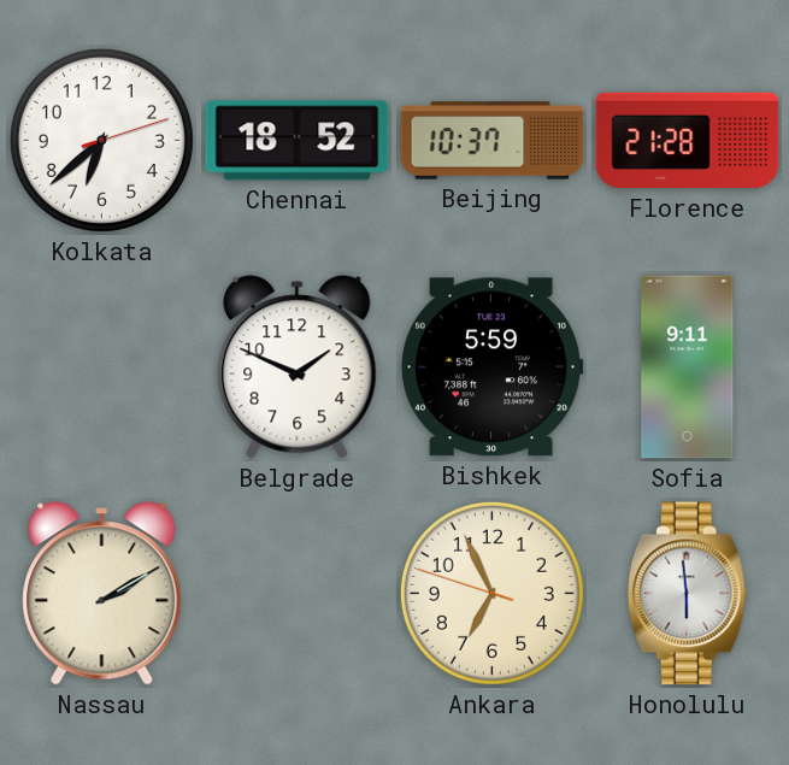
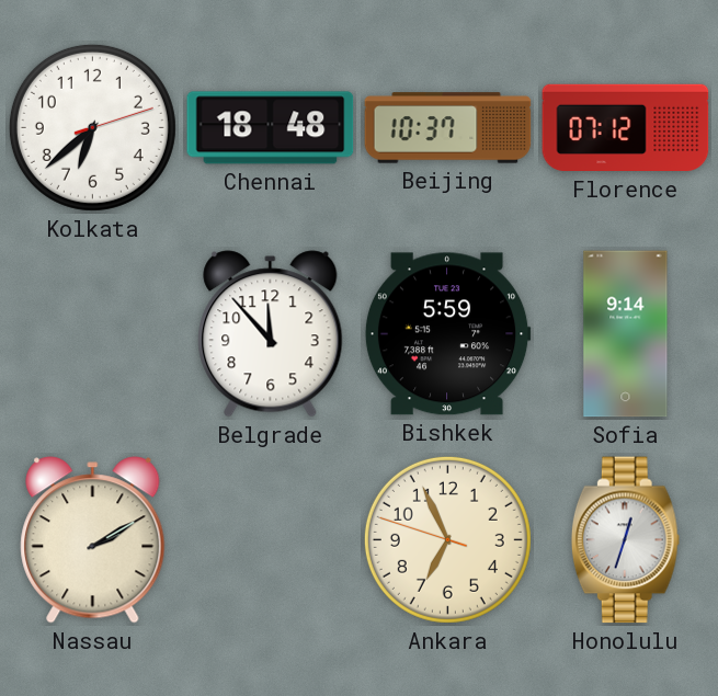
Chennai: 18:52 -> 18:48 (271, 128)
Florence: 21:28 -> 07:12 (626, 128)
Belgrade: 1:49 -> 11:53 (271, 334)
Sofia: 9:11 -> 9:14 (626, 334)
Honolulu: 5:59 -> 12:33 (625, 540)
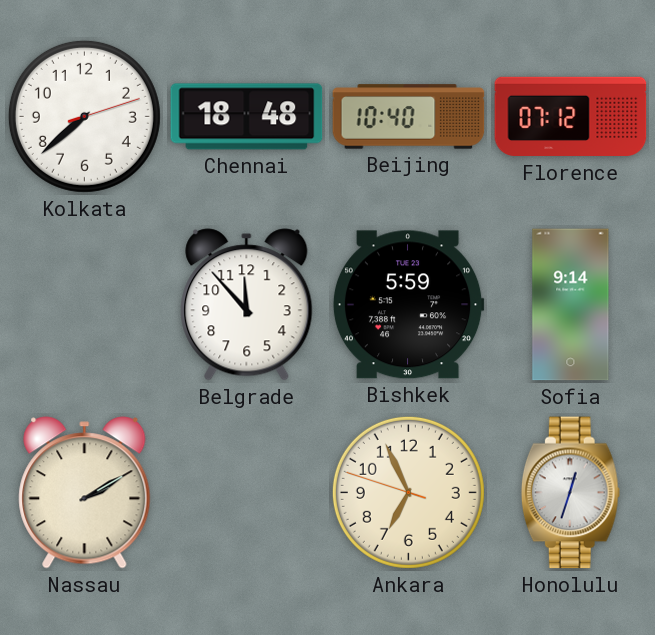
Kolkata: 6:38 -> 7:38 (84, 116)
Beijing: 10:37 -> 10:40 (409, 117)
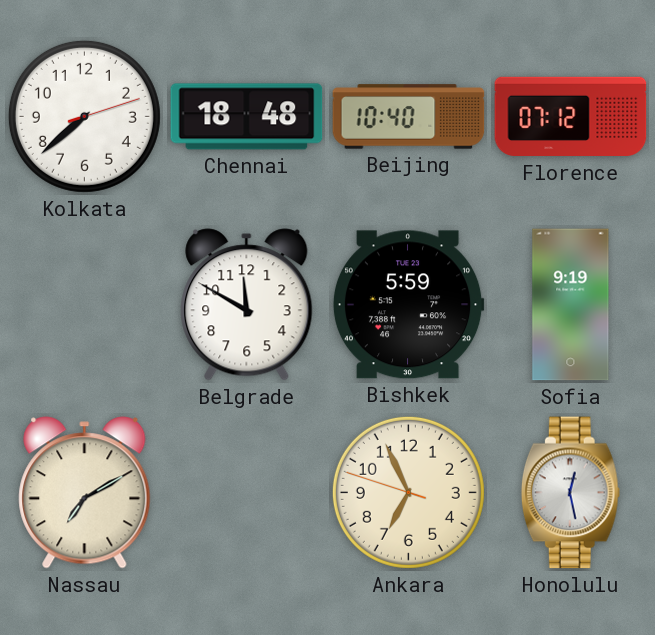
Belgrade: 11:53 -> 11:50 (247, 305)
Sofia: 9:14 -> 9:19 (571, 305)
Nassau: 2:10 -> 7:10 (85, 493)
Honolulu: 12:33 -> 12:28 (570, 493)
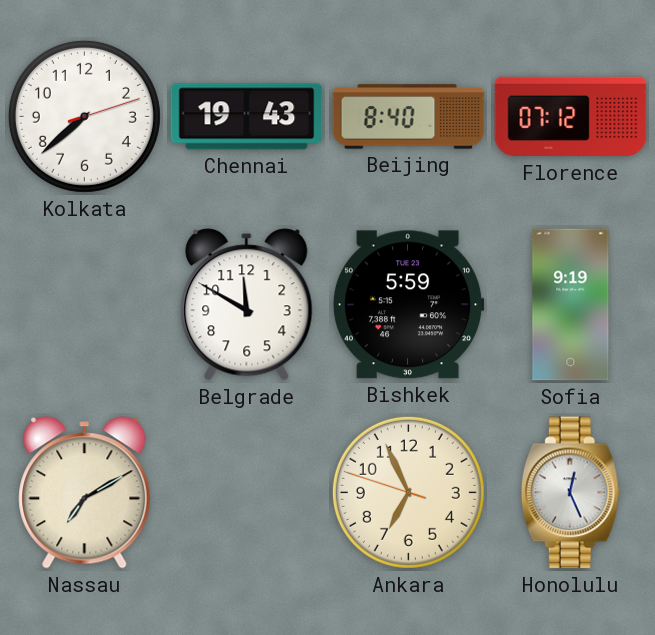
Chennai: 18:48 -> 19:43 (247, 117)
Beijing: 10:40 -> 8:40 (409, 117)
Honolulu: 12:28 -> 12:26 (570, 493)
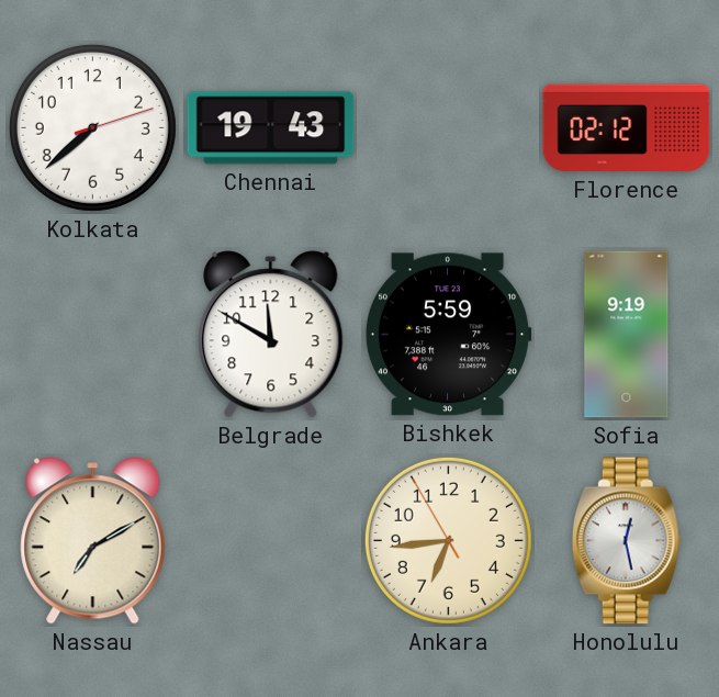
Beijing: 8:40 -> none (409, 117)
Florence: 07:12 -> 02:12 (627, 128)
Ankara: 6:55 -> 6:43 (448, 540)
Honolulu: 12:26 -> 12:28 (626, 541)
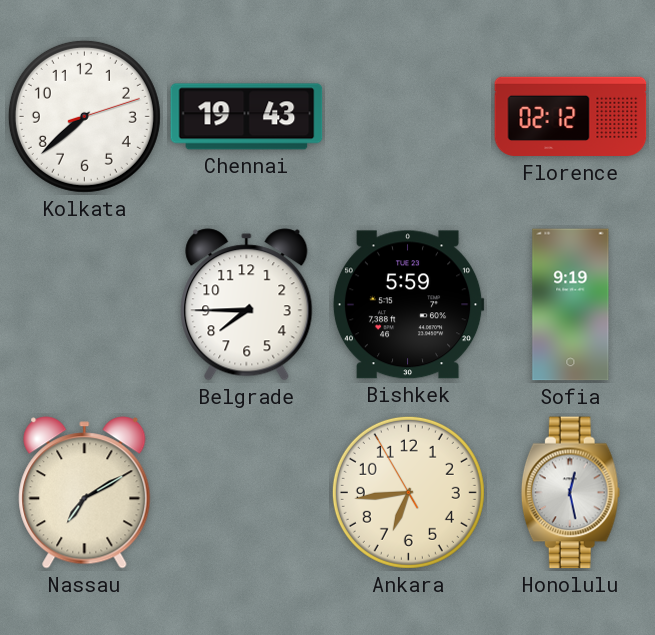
Belgrade: 11:50 -> 7:45 (247, 305)
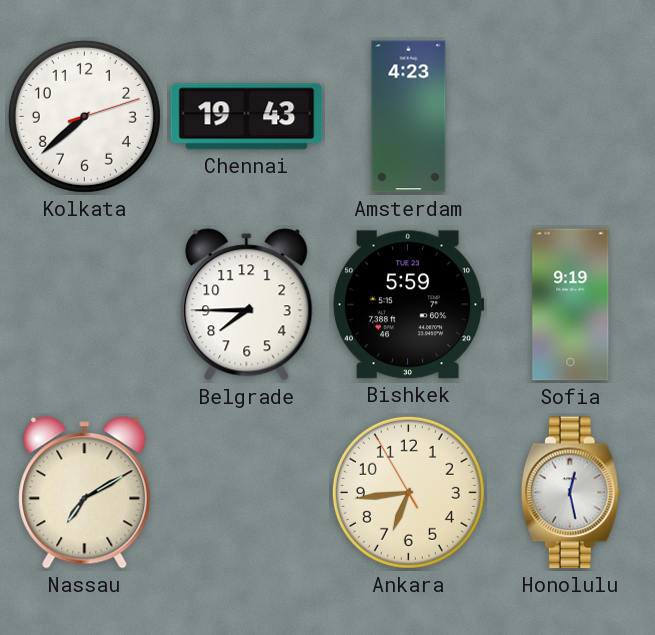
Amsterdam: none -> 4:23 (409, 117)
Florence: 02:12 -> none (571, 117)
